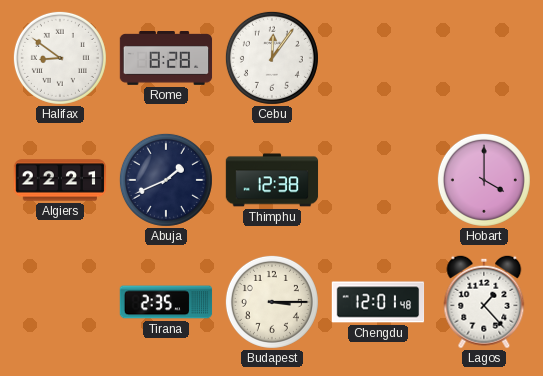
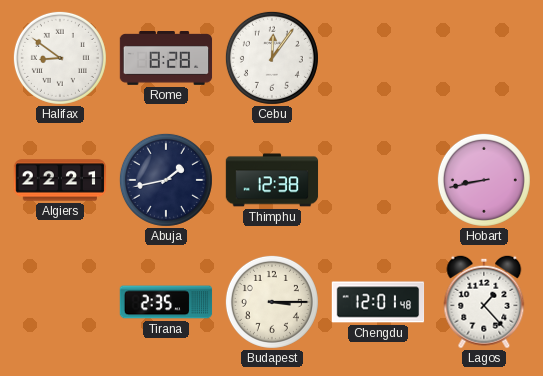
Abuja: 1:41 -> 1:43 (166, 180)
Hobart: 4:00 -> 8:43 (484, 180)
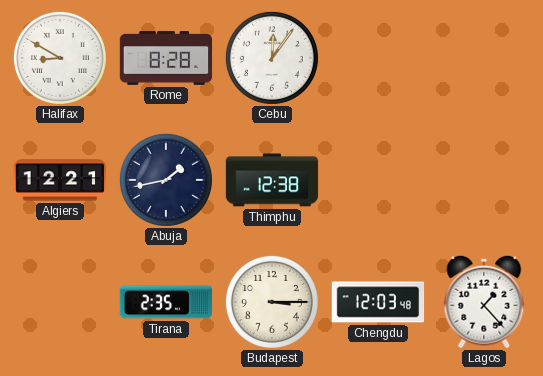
Halifax: 8:51 -> 8:50 (60, 58)
Algiers: 22:21 -> 12:21 (60, 180)
Hobart: 8:43 -> none (484, 180)
Chengdu: 12:01 -> 12:03 (378, 302)
